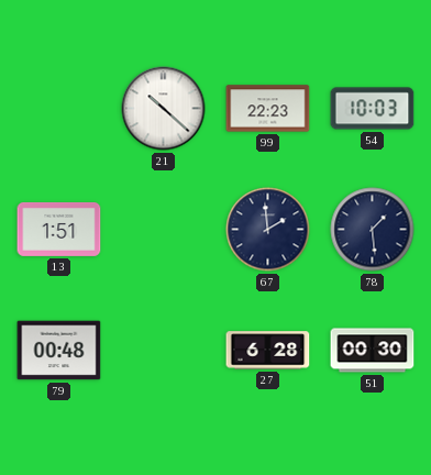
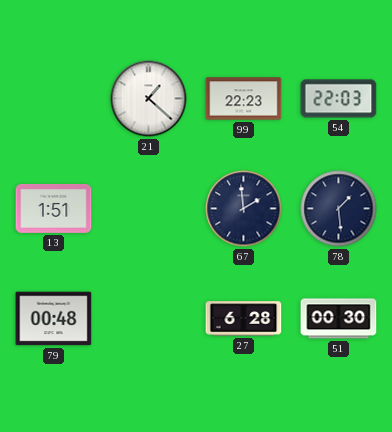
21: 10:22 -> 1:22 (149, 99)
54: 10:03 -> 22:03 (339, 99)
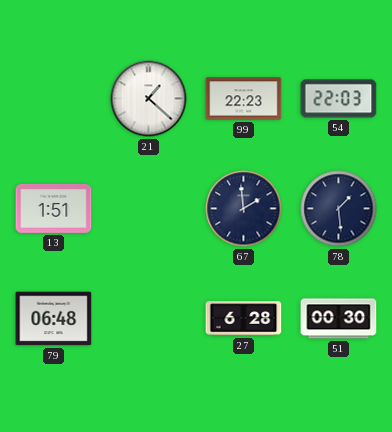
79: 00:48 -> 06:48 (54, 319)
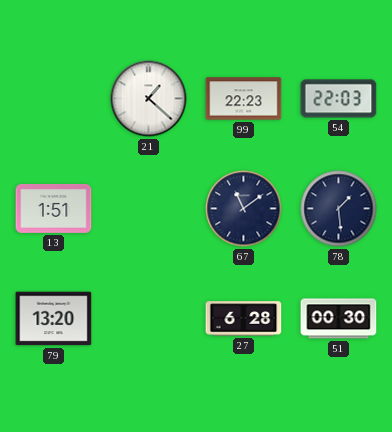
67: 1:59 -> 11:09 (244, 209)
79: 06:48 -> 13:20 (54, 319)
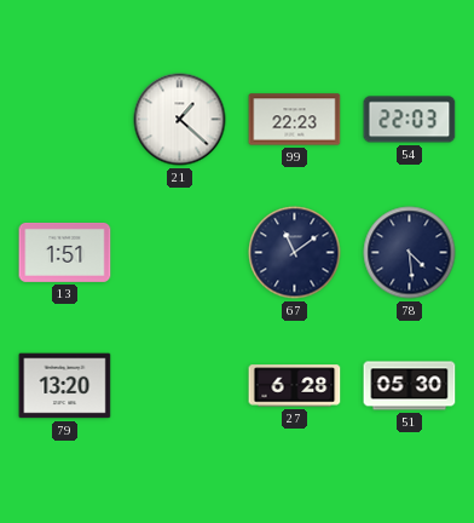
78: 1:29 -> 4:29 (410, 253)
51: 00:30 -> 05:30 (410, 386)
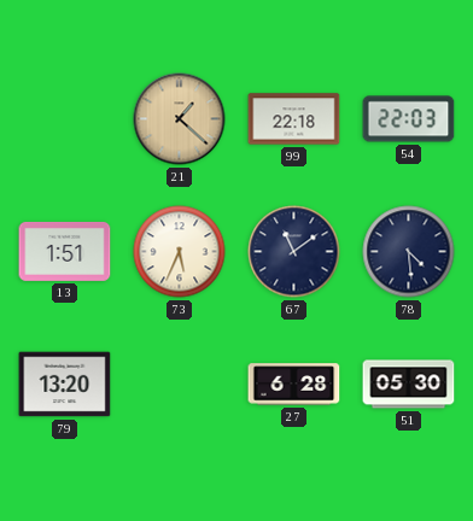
21 dial: white -> champagne (180, 119)
99: 22:23 -> 22:18 (294, 119)
73: none -> 5:34 (180, 252)
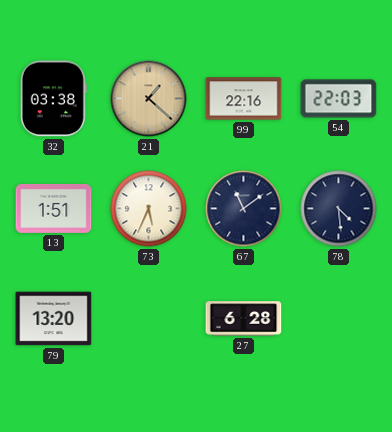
32: none -> 03:38 (53, 99)
99: 22:18 -> 22:16 (244, 99)
51: 05:30 -> none (409, 385)
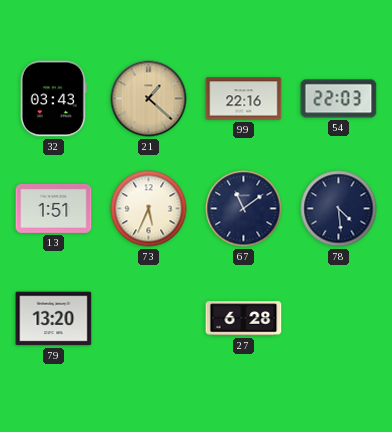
32: 03:38 -> 03:43 (53, 99)
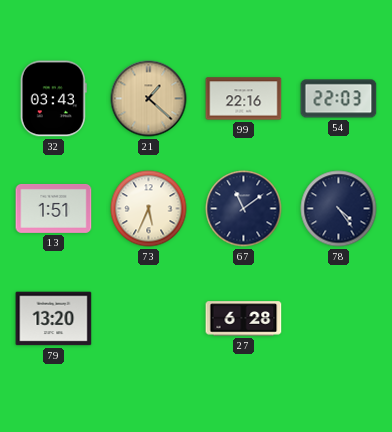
78: 4:29 -> 4:24 (339, 209)
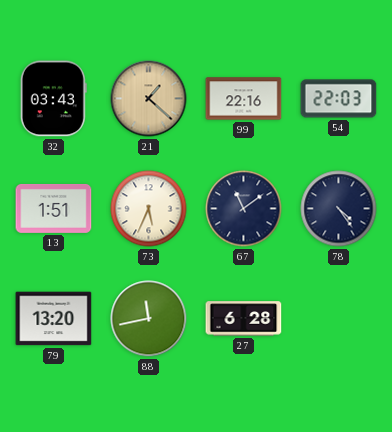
88: none -> 11:43 (149, 319)
